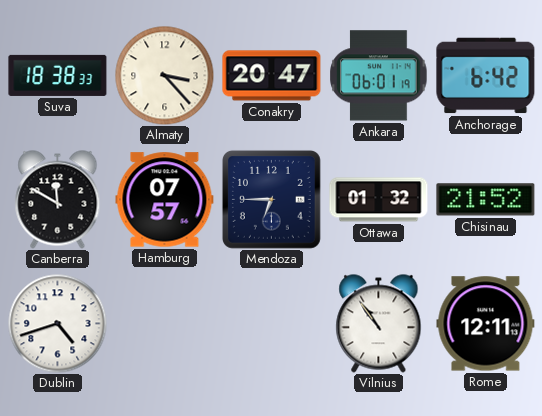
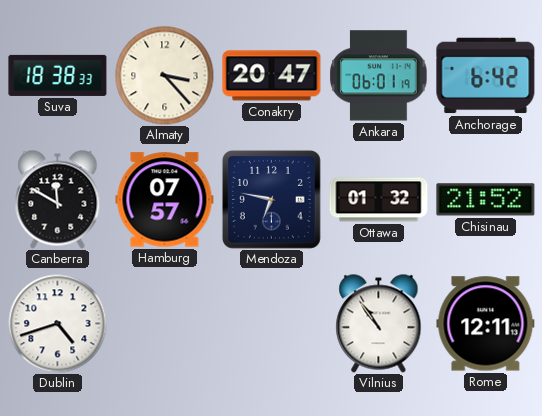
Mendoza: 6:45 -> 6:47 (271, 199)
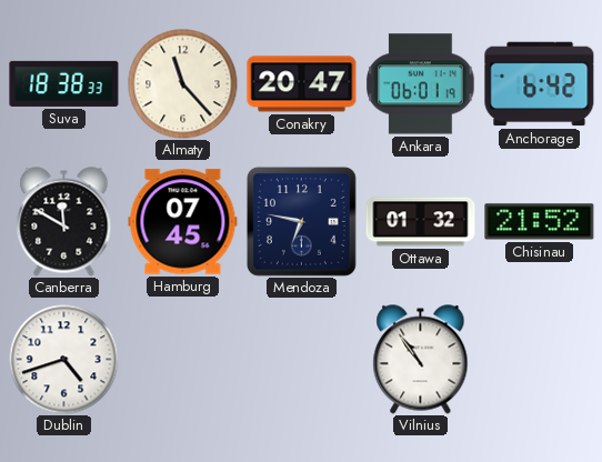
Almaty: 3:23 -> 11:23 (183, 84)
Hamburg: 07:57 -> 07:45 (183, 222)
Rome: 12:11 -> none (486, 324)
